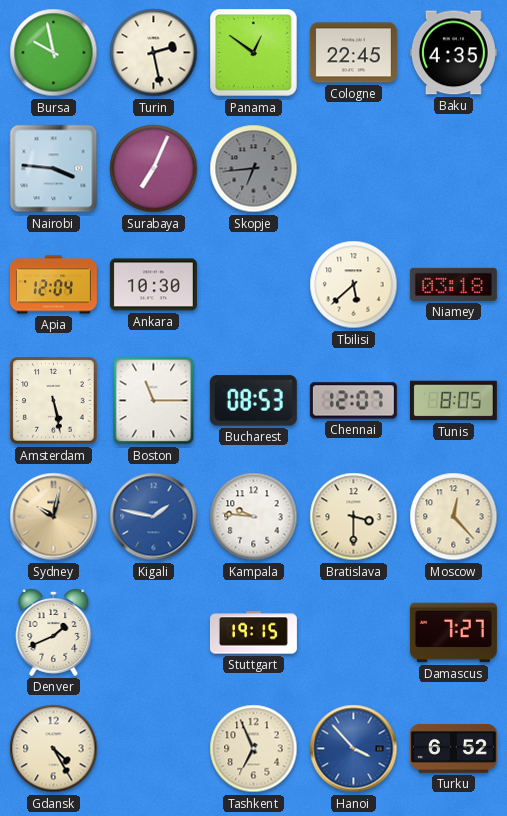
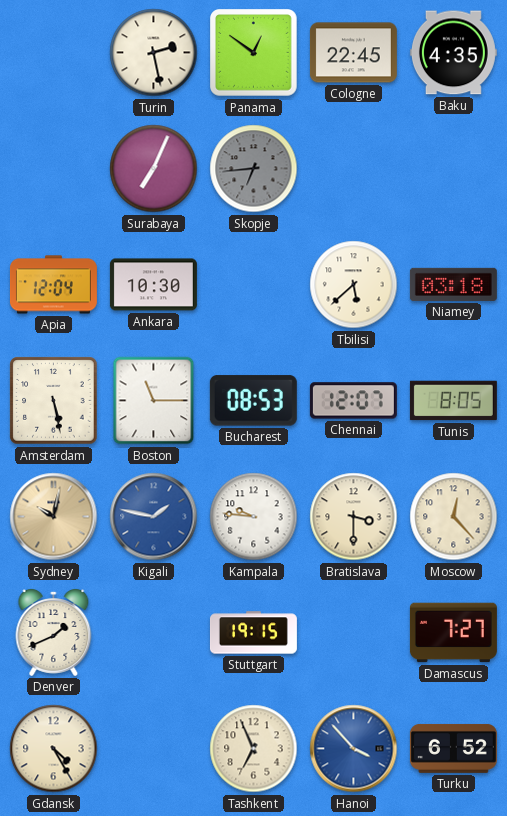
Bursa: 9:58 -> none (54, 53)
Nairobi: 3:46 -> none (54, 169)
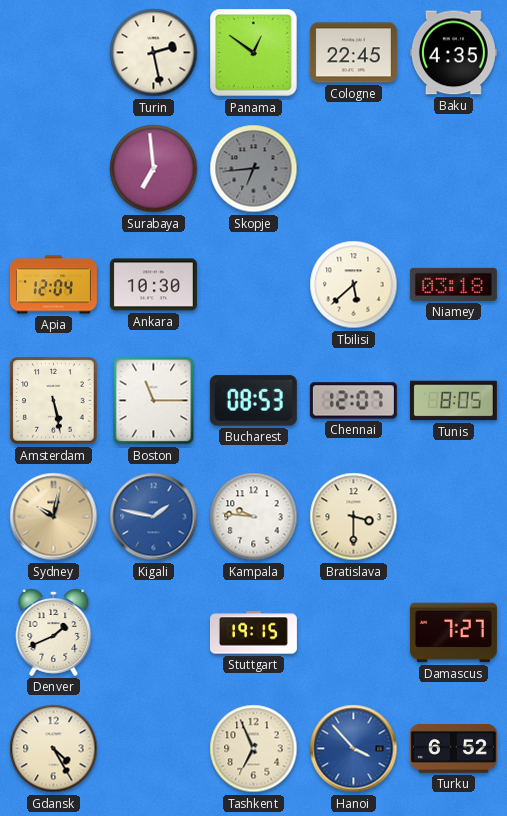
Surabaya: 7:04 -> 6:59 (154, 169)
Moscow: 12:23 -> none (454, 517)
